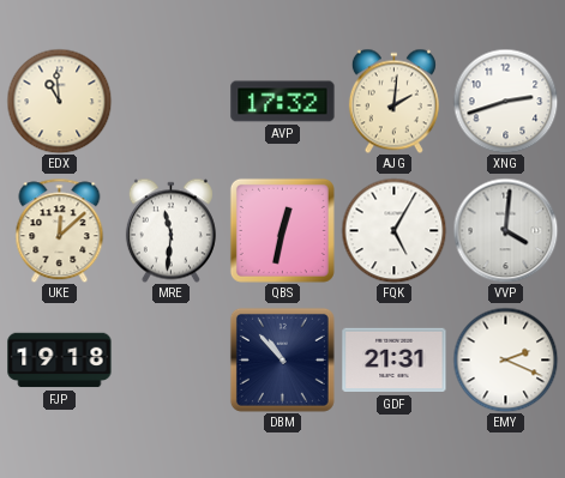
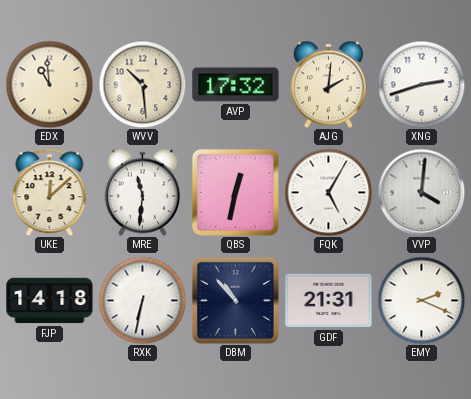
WVV: none -> 10:29 (142, 84)
FJP: 19:18 -> 14:18 (50, 301)
RXK: none -> 6:32 (142, 300)
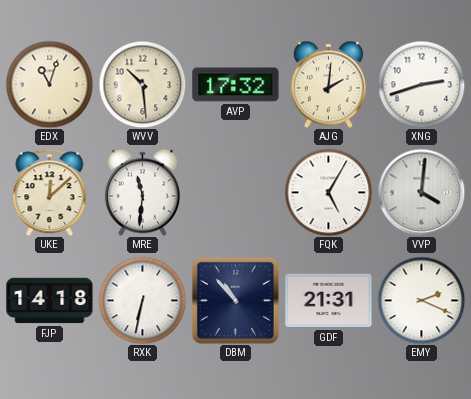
EDX: 10:59 -> 11:03 (49, 84)
QBS: 12:32 -> none (235, 192)
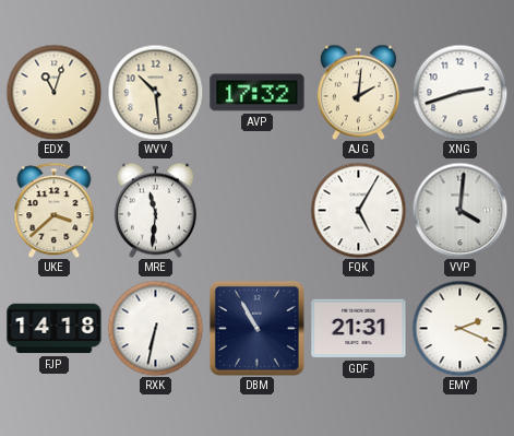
UKE: 12:08 -> 3:38 (55, 210)
DBM: 10:53 -> 10:55 (256, 328)
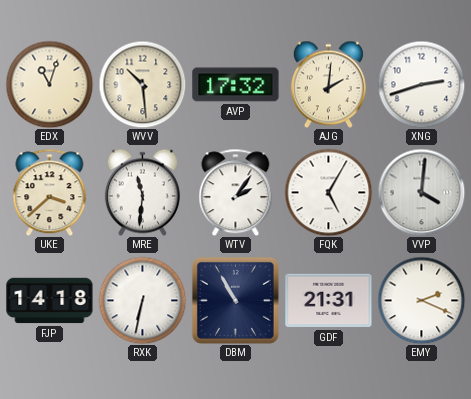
WTV: none -> 2:06 (236, 192)
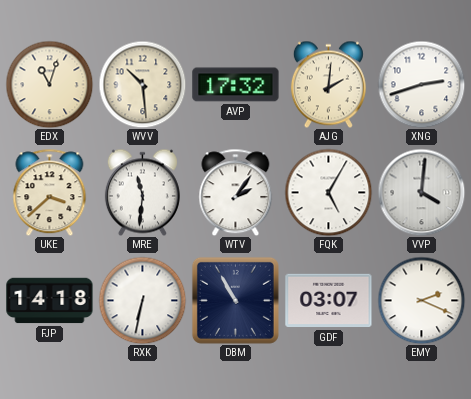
GDF: 21:31 -> 03:07 (329, 301)
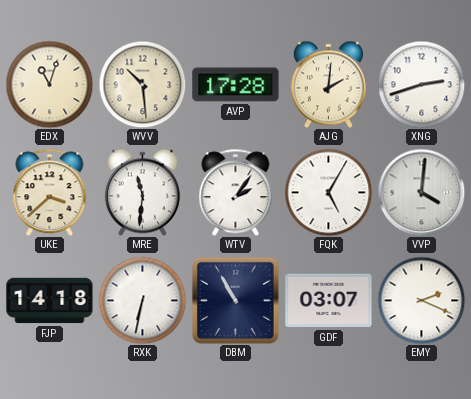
AVP: 17:32 -> 17:28 (236, 85)
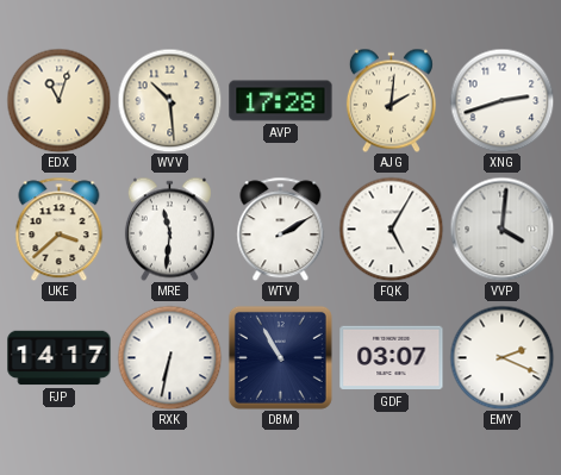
WTV: 2:06 -> 2:10 (281, 229)
FJP: 14:18 -> 14:17 (60, 358)
